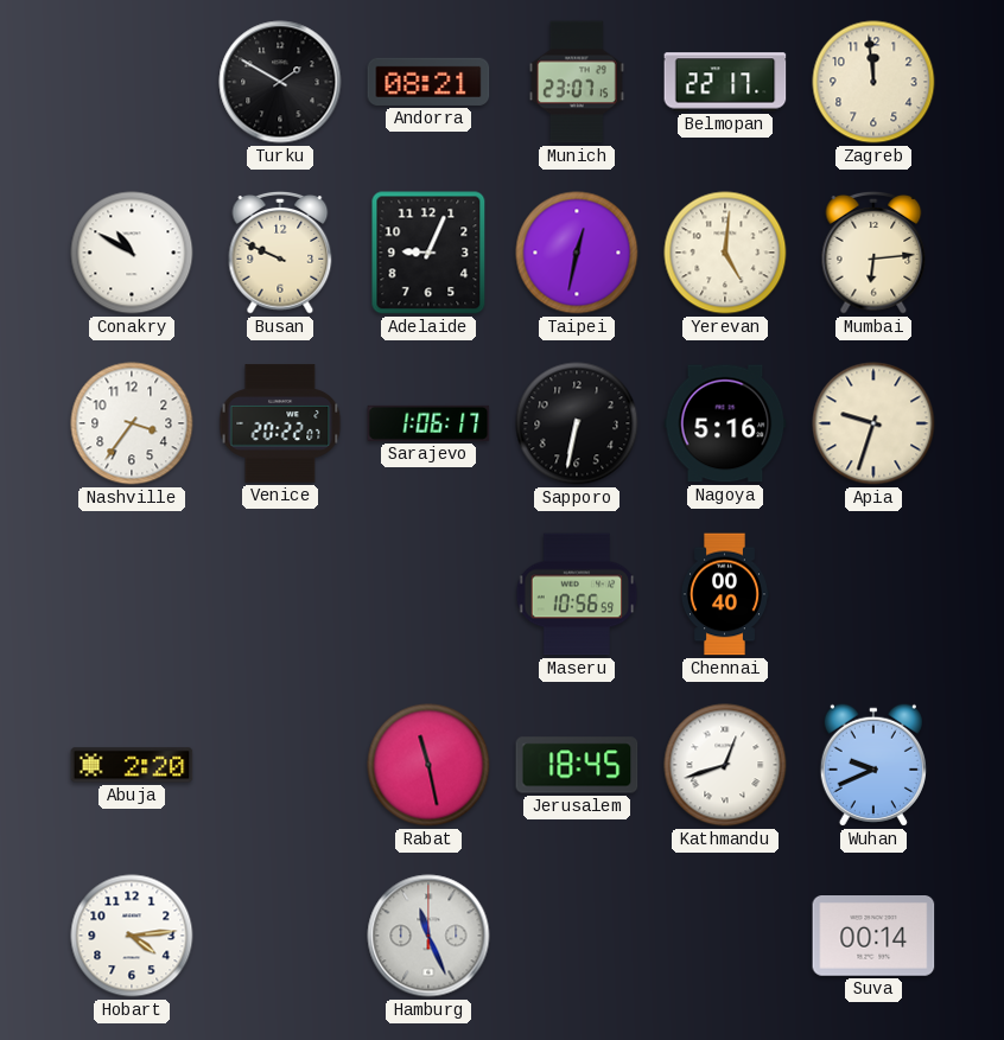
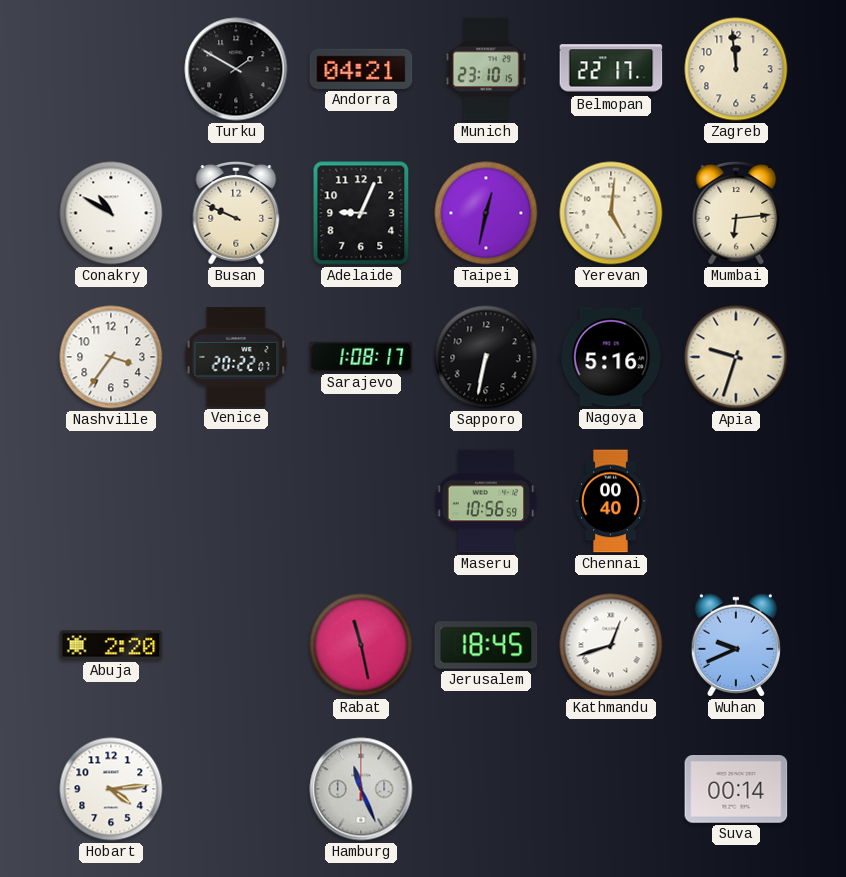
Andorra: 08:21 -> 04:21 (361, 69)
Munich: 23:07 -> 23:10 (486, 69)
Sarajevo: 1:06 -> 1:08 (361, 357)
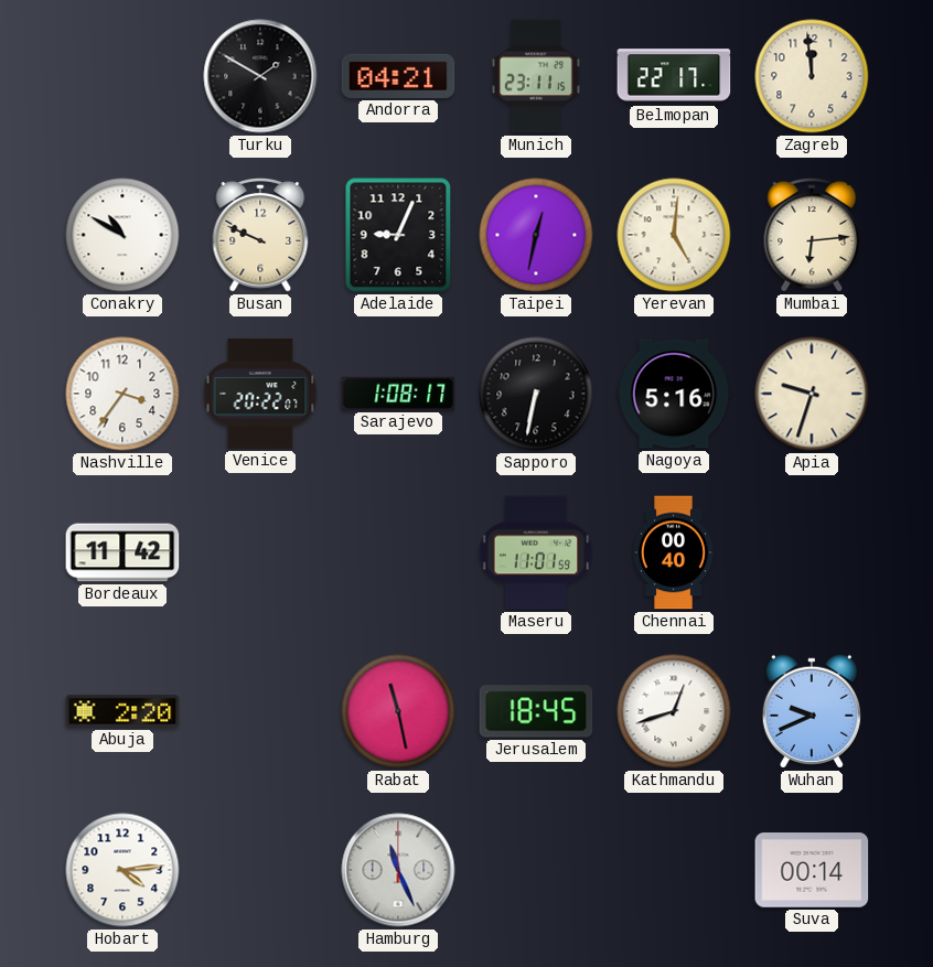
Munich: 23:10 -> 23:11 (536, 76)
Bordeaux: none -> 11:42 (122, 552)
Maseru: 10:56 -> 11:01 (536, 552)
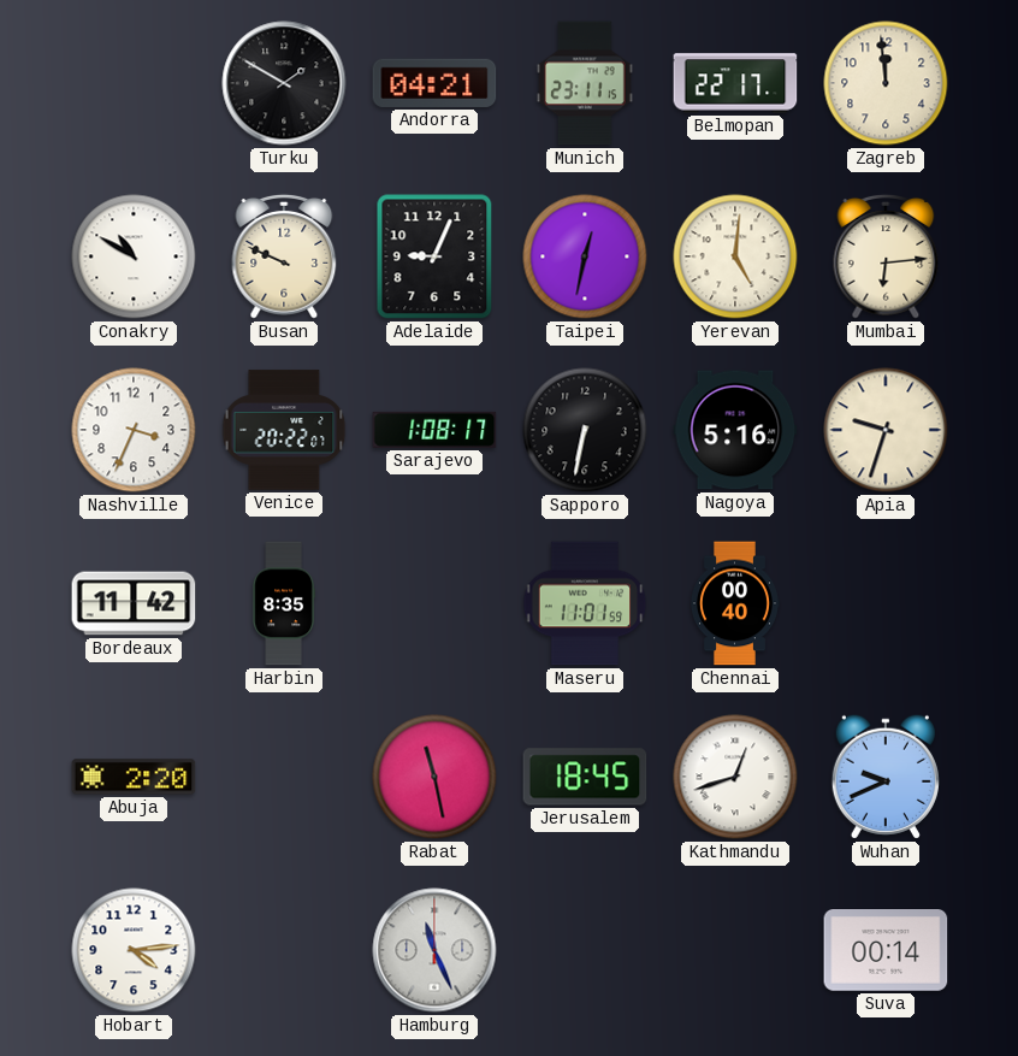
Nashville: 3:36 -> 3:34 (134, 430)
Harbin: none -> 8:35 (284, 603)
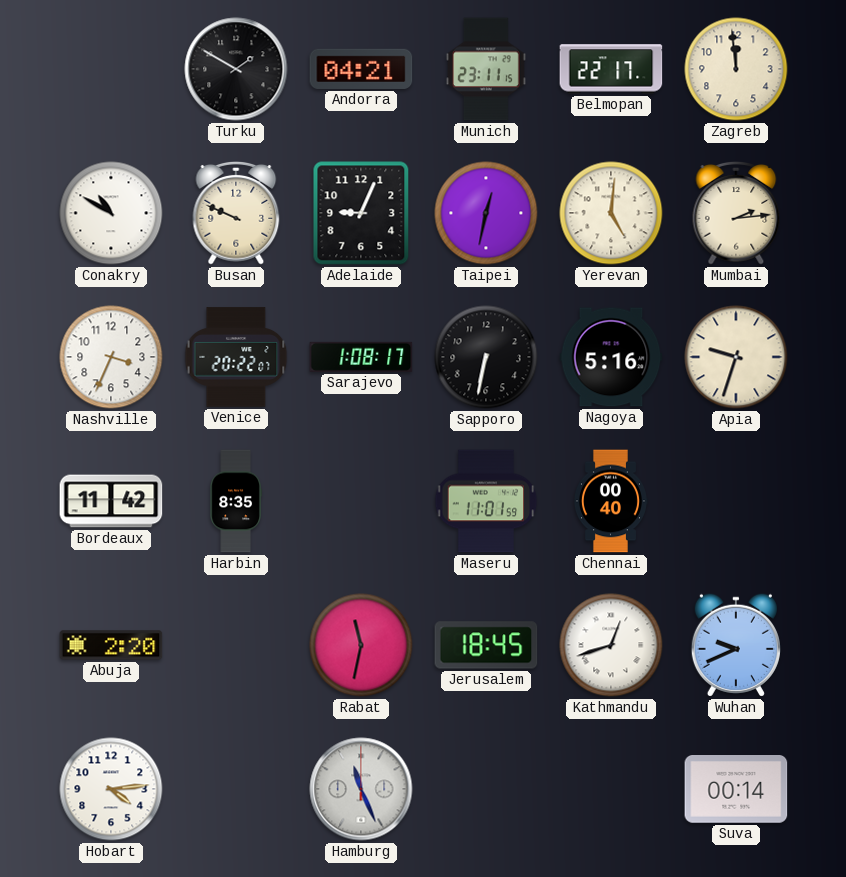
Mumbai: 6:14 -> 2:14 (736, 213)
Rabat: 11:28 -> 11:32 (361, 645)
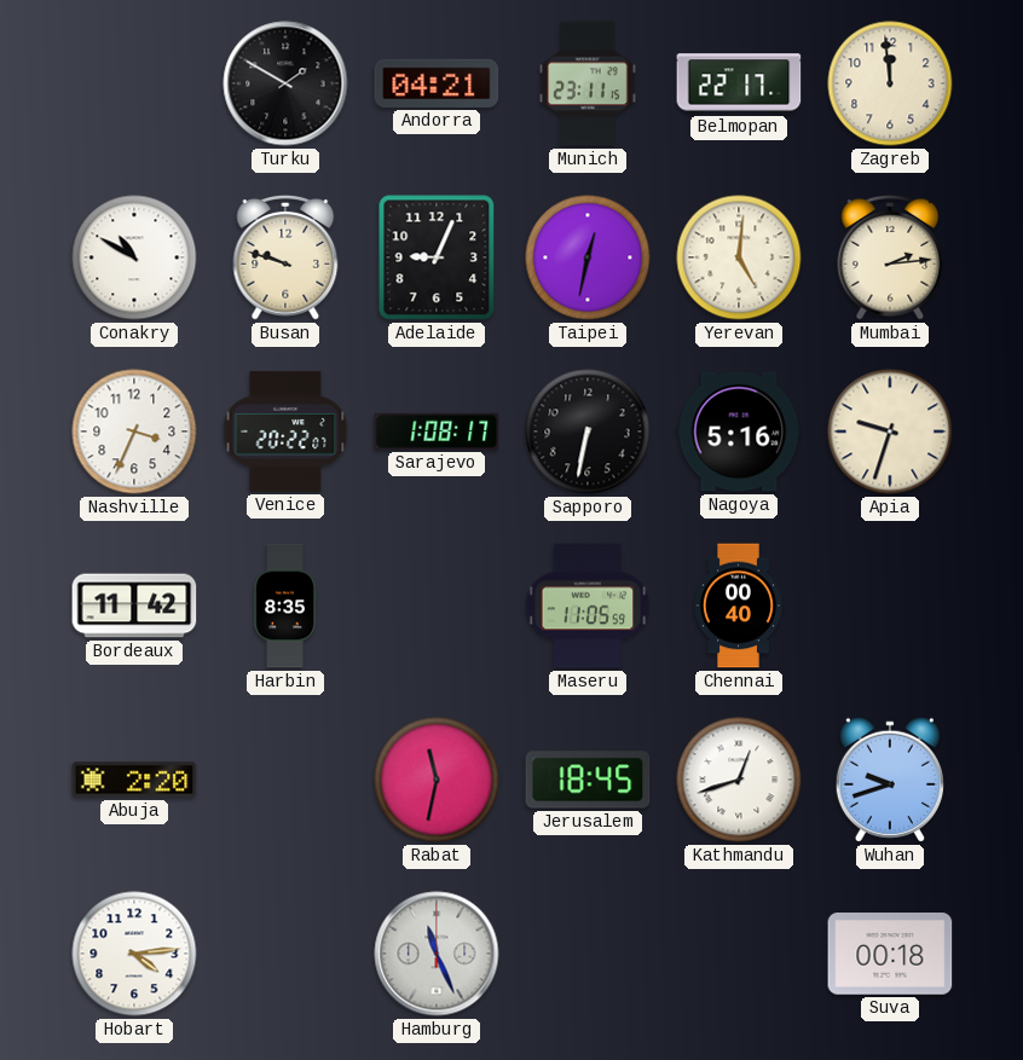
Busan: 9:49 -> 9:48 (285, 257)
Maseru: 11:01 -> 11:05 (588, 606)
Wuhan: 9:41 -> 9:42 (890, 780)
Suva: 00:14 -> 00:18 (890, 955)
